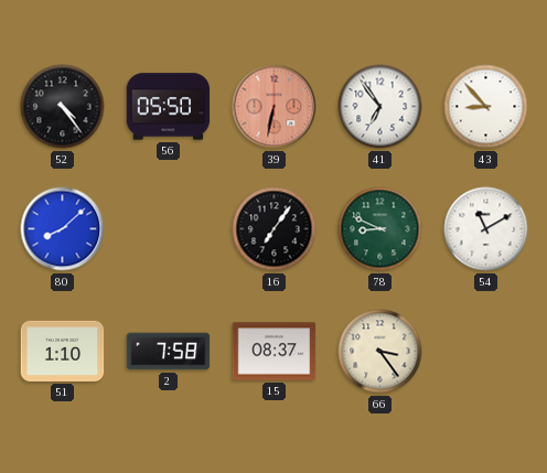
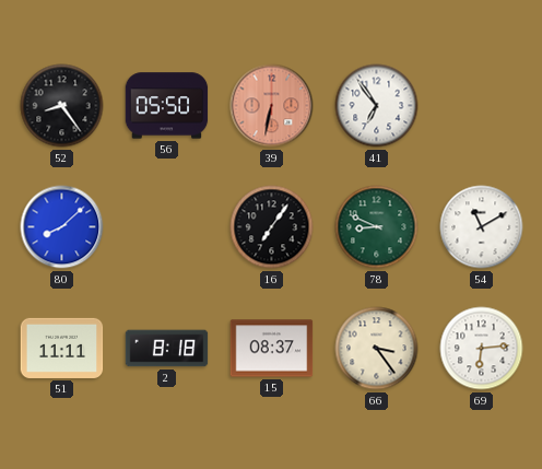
52: 4:24 -> 8:24 (62, 106)
43: 8:53 -> none (486, 107)
51: 1:10 -> 11:11 (62, 348)
2: 7:58 -> 8:18 (167, 349)
69: none -> 6:14 (482, 349)
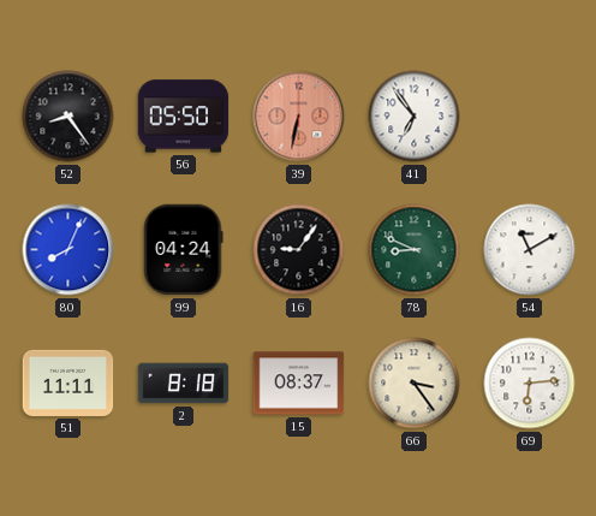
80: 8:08 -> 8:04 (68, 250)
99: none -> 04:24 (184, 250)
16: 7:06 -> 9:06 (299, 250)
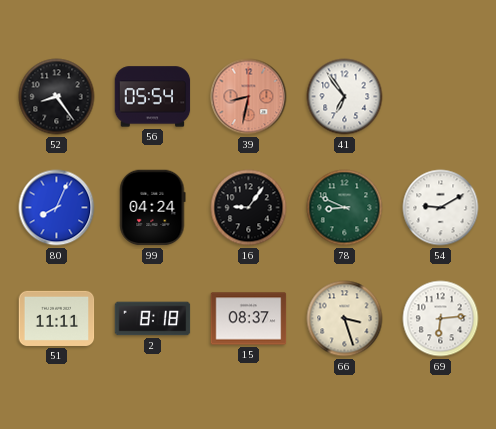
56: 05:50 -> 05:54 (153, 97)
39: 6:32 -> 8:32 (249, 97)
54: 11:10 -> 9:10 (441, 208)
66: 3:24 -> 3:27 (345, 319)
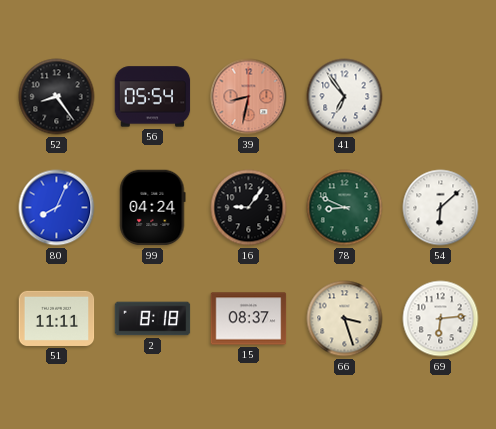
54: 9:10 -> 6:08 (441, 208)
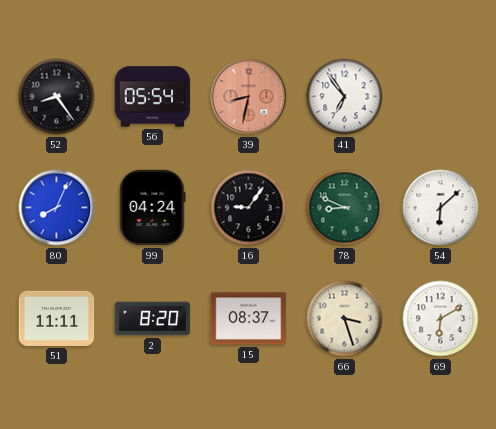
2: 8:18 -> 8:20 (153, 319)
69: 6:14 -> 6:10 (441, 319)
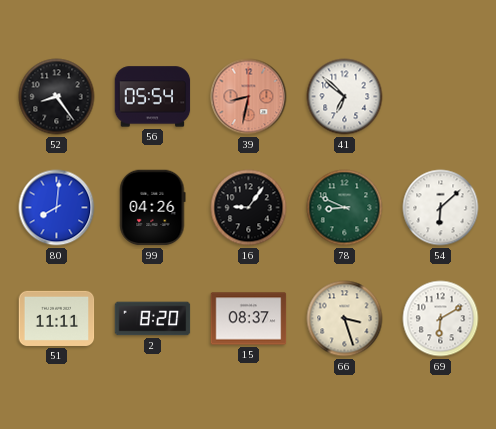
41: 6:54 -> 6:52 (345, 97)
80: 8:04 -> 8:01 (57, 208)
99: 04:24 -> 04:26 (153, 208)
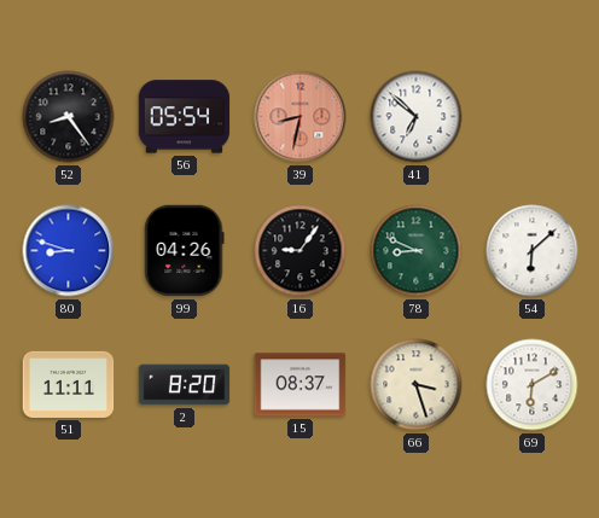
80: 8:01 -> 8:48 (69, 251)
